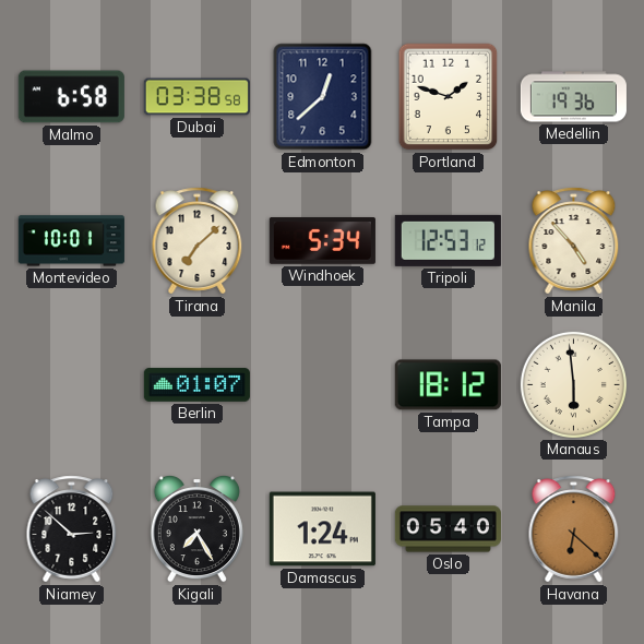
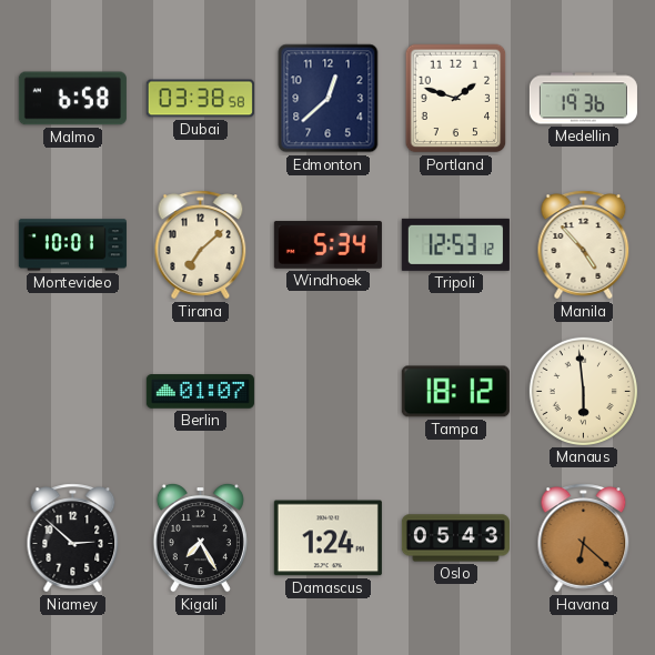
Oslo: 05:40 -> 05:43 (455, 538)
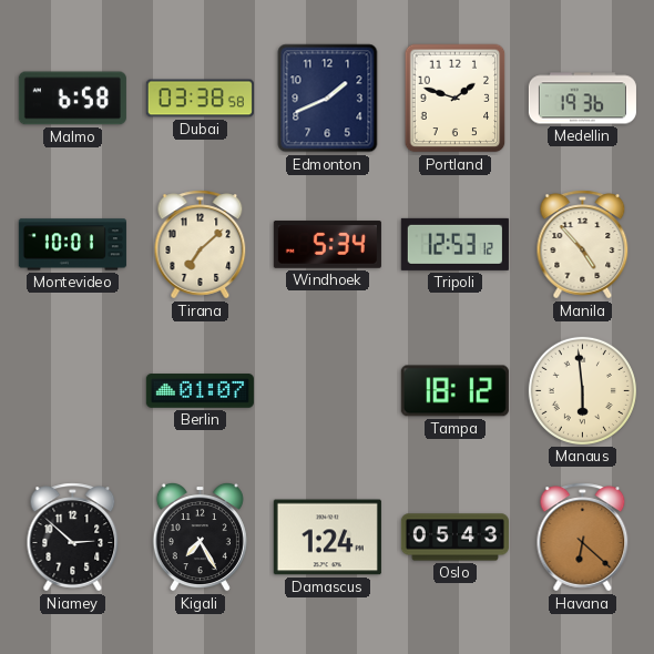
Edmonton: 12:38 -> 1:41 (328, 99)
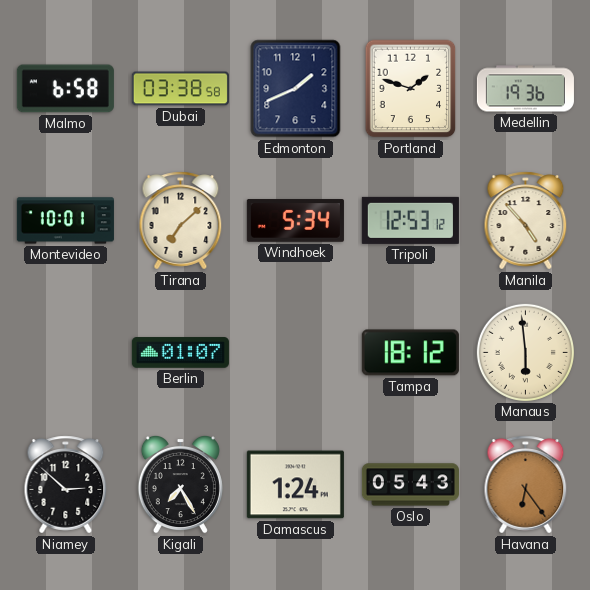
Havana: 6:22 -> 6:24 (526, 485)
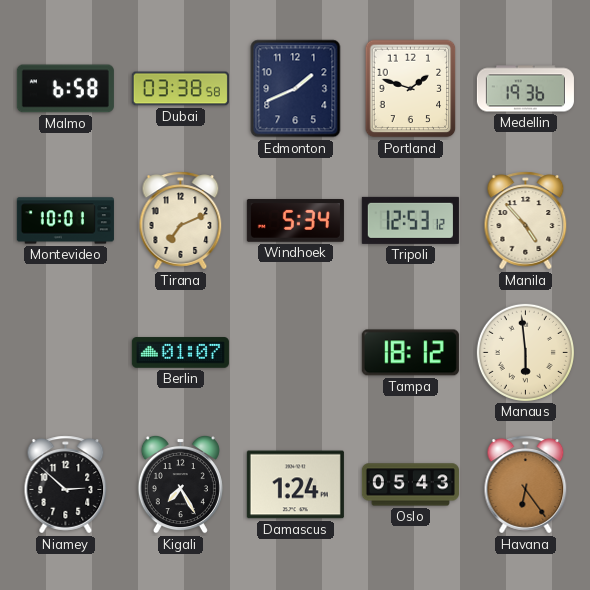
Tirana: 7:08 -> 7:11 (181, 221)
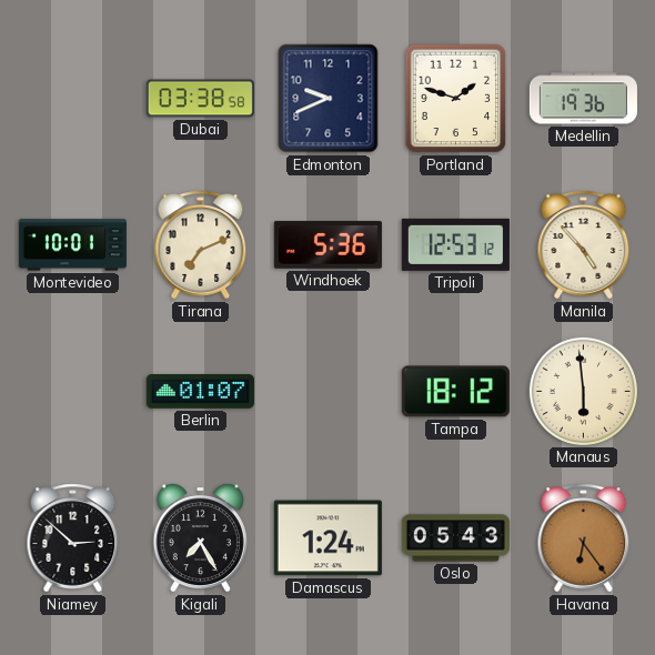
Malmo: 6:58 -> none (65, 89)
Edmonton: 1:41 -> 9:41 (329, 99)
Windhoek: 5:34 -> 5:36 (327, 245)
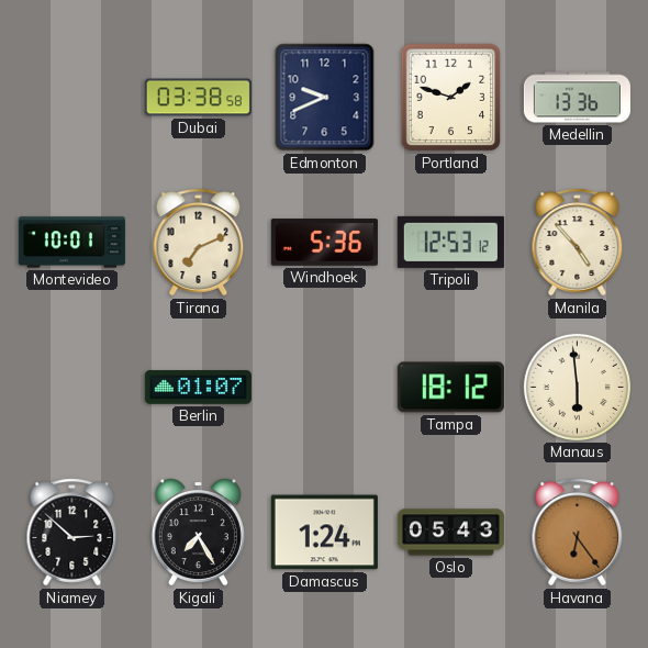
Medellin: 19:36 -> 13:36 (577, 98)
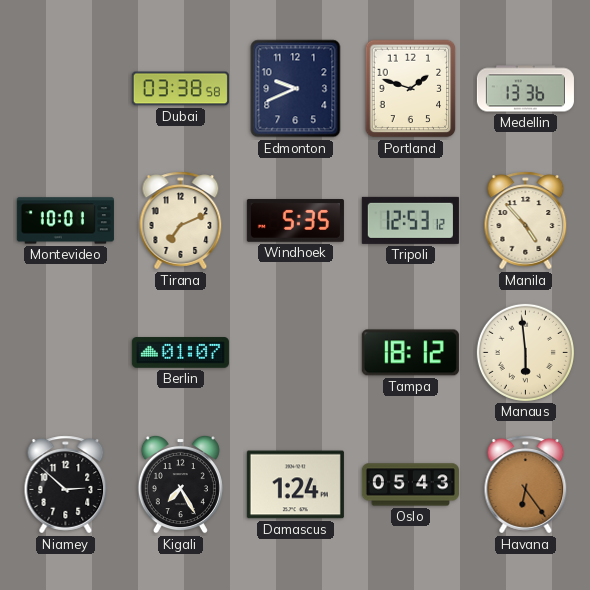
Windhoek: 5:36 -> 5:35 (295, 221)
